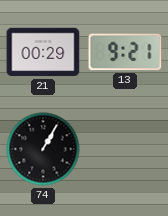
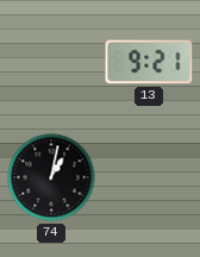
21: 00:29 -> none (43, 52)
74: 1:05 -> 1:02 (51, 177)
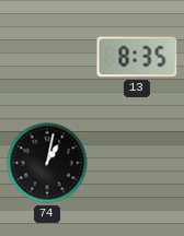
13: 9:21 -> 8:35 (137, 57)
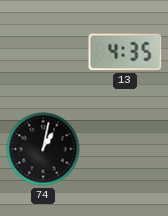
13: 8:35 -> 4:35 (125, 52)
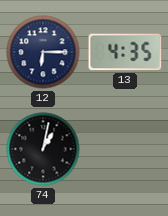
12: none -> 6:15 (43, 52)
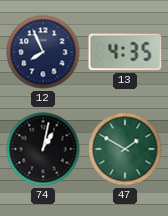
12: 6:15 -> 7:56 (43, 52)
47: none -> 1:50 (125, 149)
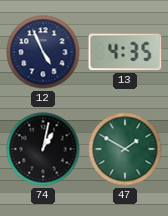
12: 7:56 -> 4:56 (43, 52)
